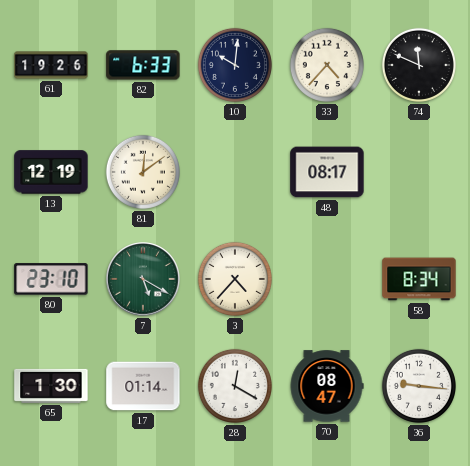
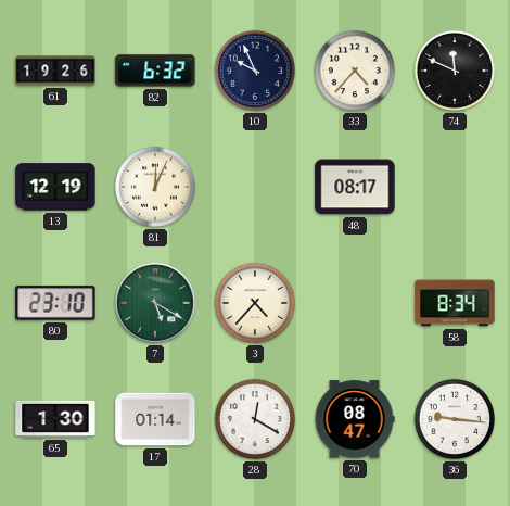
82: 6:33 -> 6:32 (155, 71)
10: 10:01 -> 9:56 (255, 71)
81: 12:09 -> 12:04 (155, 187)
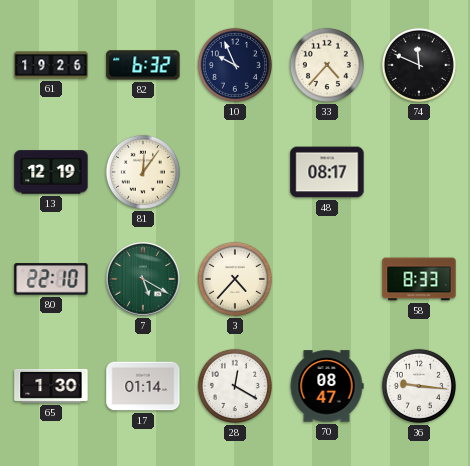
81: 12:04 -> 12:06 (143, 172)
80: 23:10 -> 22:10 (51, 279)
58: 8:34 -> 8:33 (419, 279)
